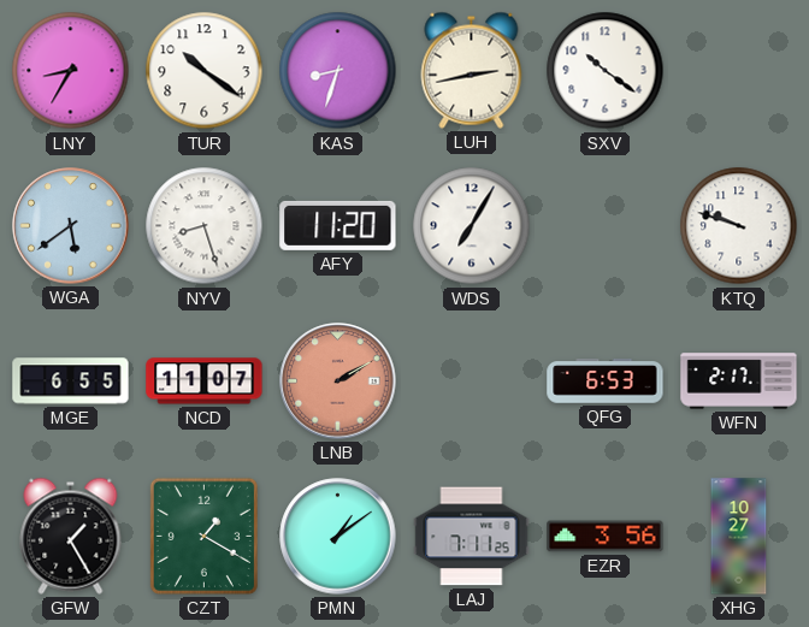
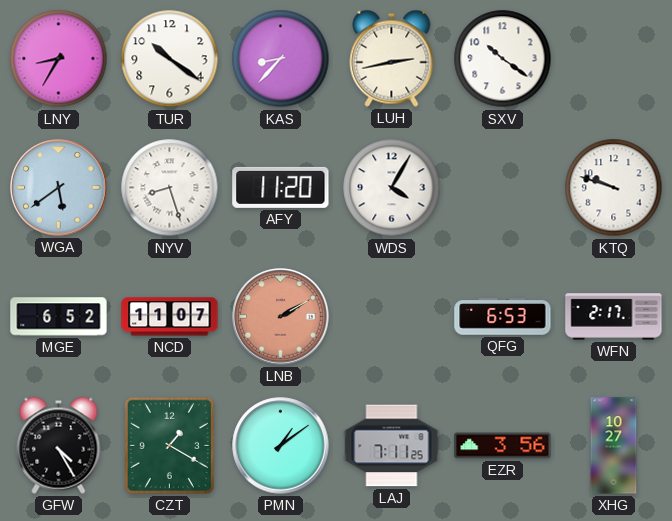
KAS: 8:33 -> 8:37 (281, 59)
WDS: 7:05 -> 4:05 (392, 188)
MGE: 6:55 -> 6:52 (59, 317)
GFW: 1:25 -> 4:25 (59, 445)
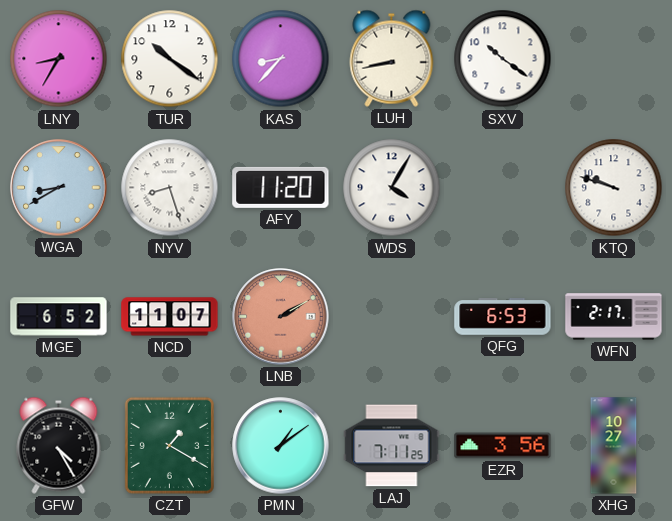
LUH: 2:43 -> 8:43 (392, 58)
WGA: 5:39 -> 8:40 (59, 188)
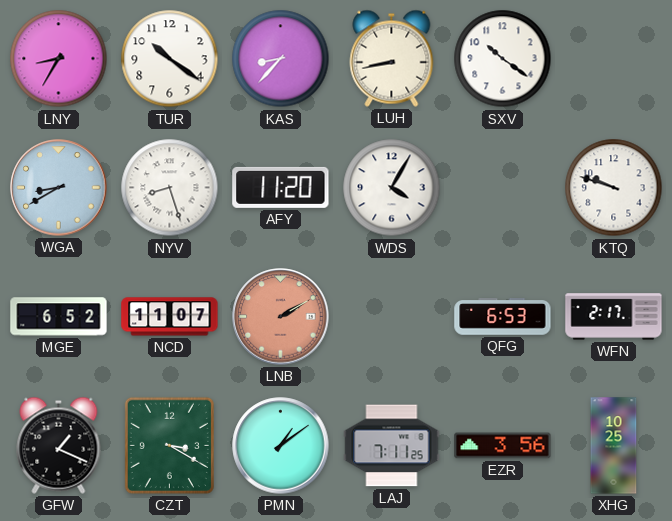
GFW: 4:25 -> 1:19 (59, 445)
CZT: 1:20 -> 3:20 (169, 445)
XHG: 10:27 -> 10:25 (614, 446)
